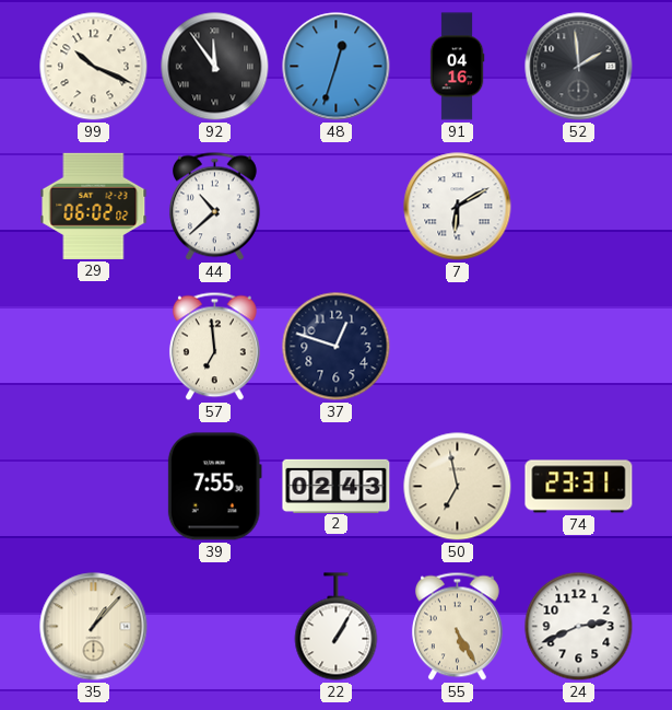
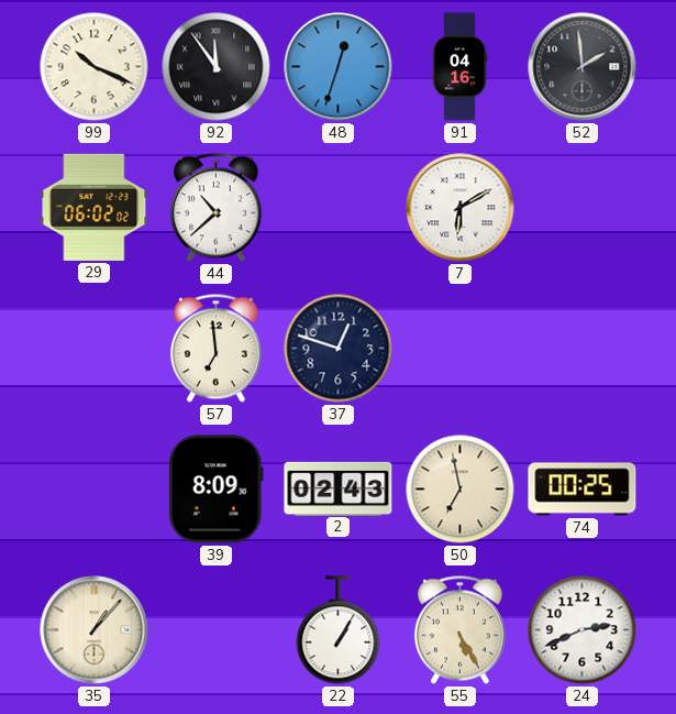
39: 7:55 -> 8:09 (215, 490)
74: 23:31 -> 00:25 (583, 490)
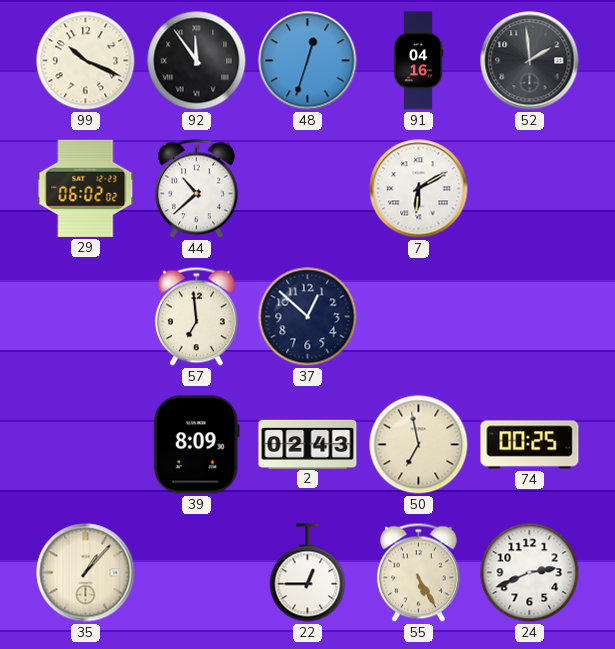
37: 12:48 -> 12:52 (308, 317)
22: 1:05 -> 12:45 (308, 573)
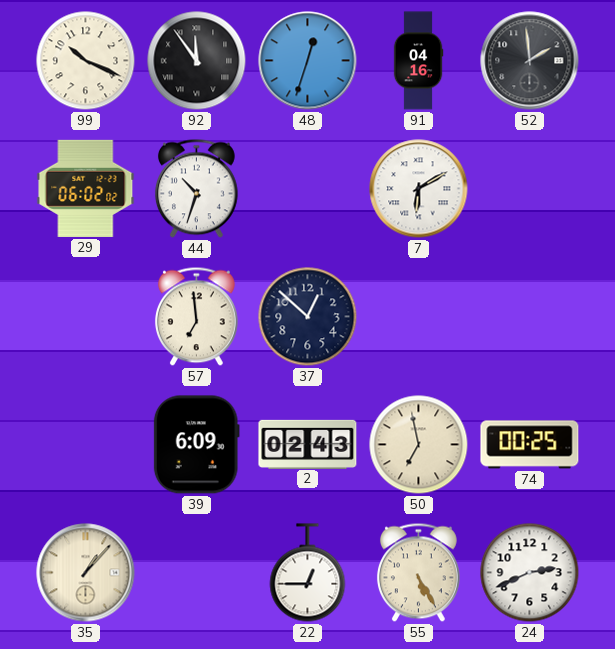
44: 10:38 -> 10:33 (196, 189)
39: 8:09 -> 6:09 (196, 445)
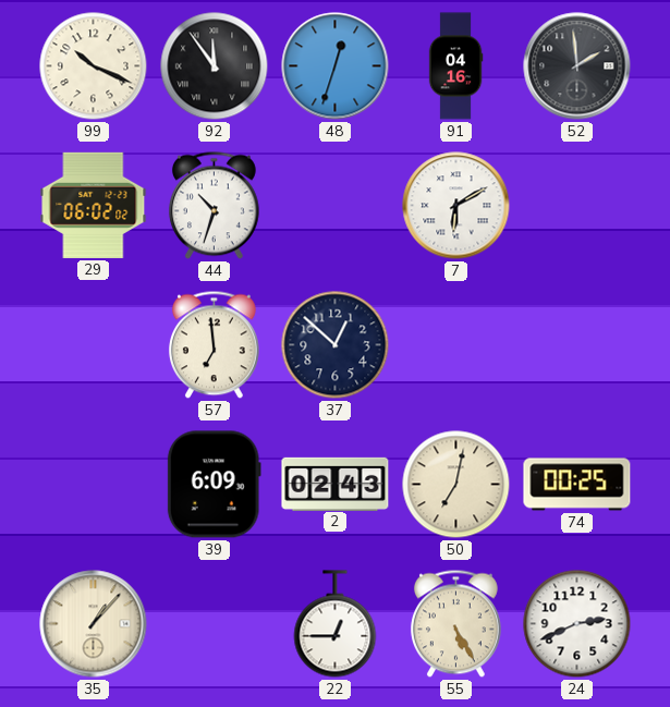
50: 6:58 -> 7:02 (456, 485)
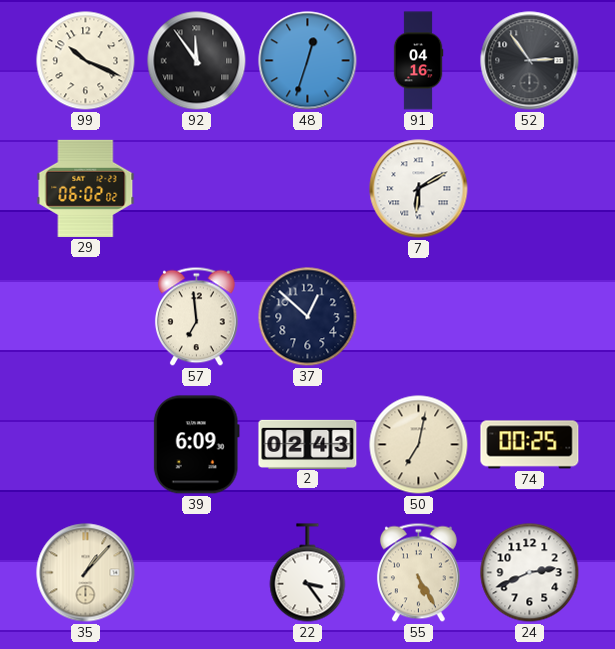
52: 1:59 -> 2:54 (530, 61)
44: 10:33 -> none (214, 206)
22: 12:45 -> 3:24 (308, 573)
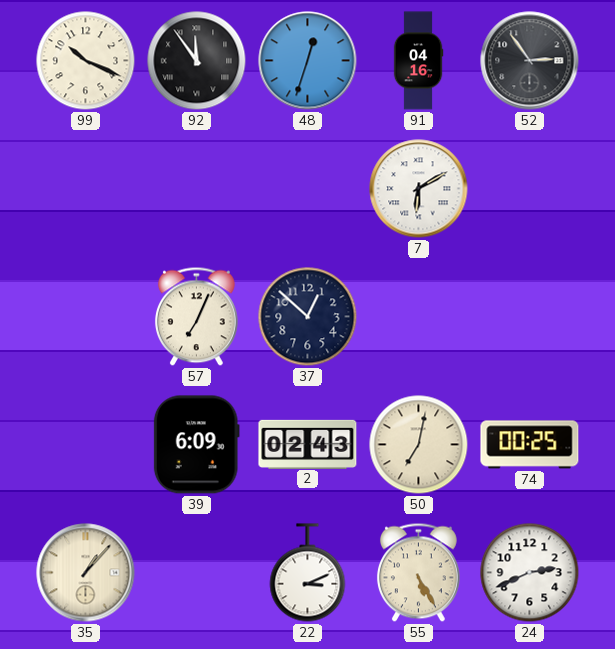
29: 06:02 -> none (86, 188)
57: 6:59 -> 7:04 (196, 317)
22: 3:24 -> 3:11 (308, 573)
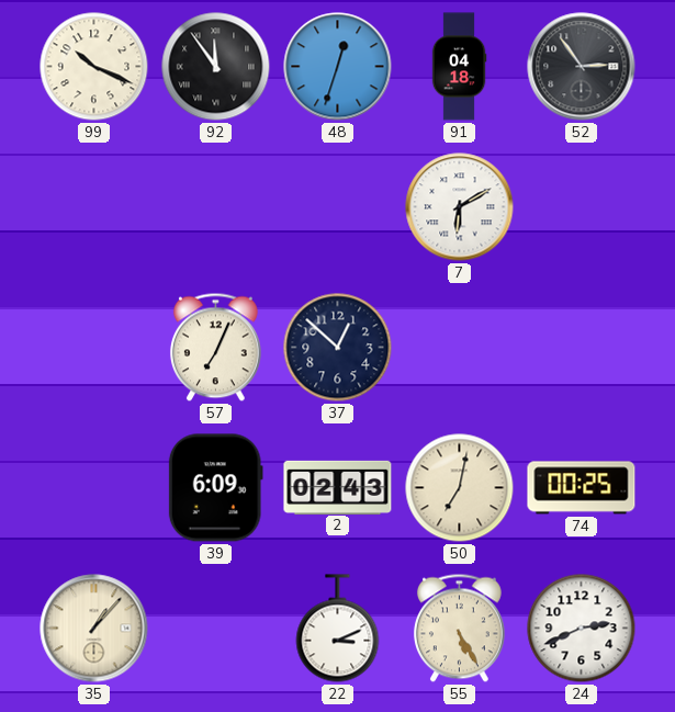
91: 04:16 -> 04:18 (459, 67)
